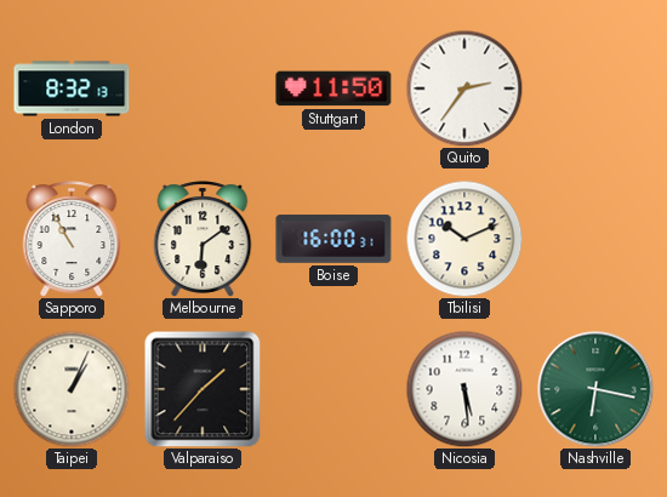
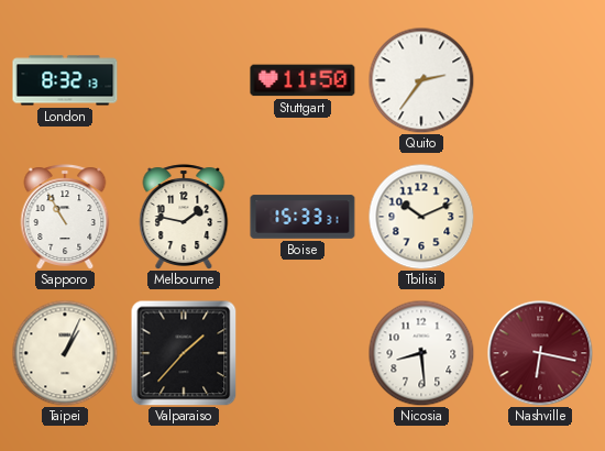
Melbourne: 6:09 -> 1:47 (184, 217)
Boise: 16:00 -> 15:33 (302, 217)
Nicosia: 5:29 -> 8:29 (421, 353)
Nashville dial: green -> burgundy (540, 353)
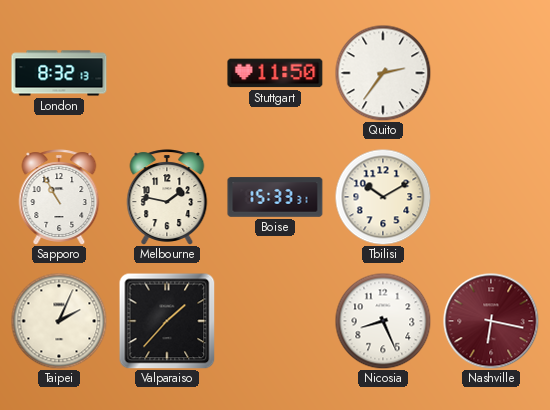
Tbilisi: 10:11 -> 10:10 (383, 197)
Taipei: 1:04 -> 2:04 (59, 321)
Nicosia: 8:29 -> 8:26 (383, 321)
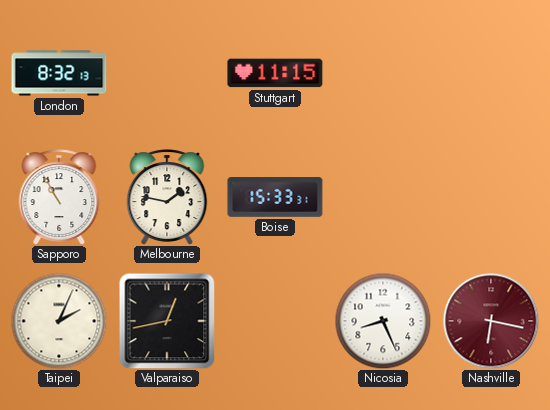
Stuttgart: 11:50 -> 11:15 (275, 73)
Quito: 2:36 -> none (383, 73)
Tbilisi: 10:10 -> none (383, 197)
Valparaiso: 1:37 -> 12:43 (167, 321)
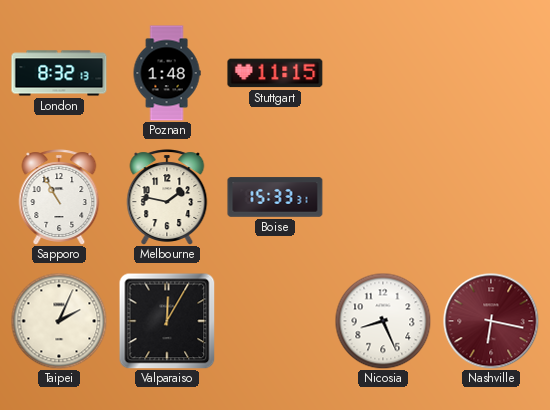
Poznan: none -> 1:48 (167, 73)
Valparaiso: 12:43 -> 12:05 (167, 321)
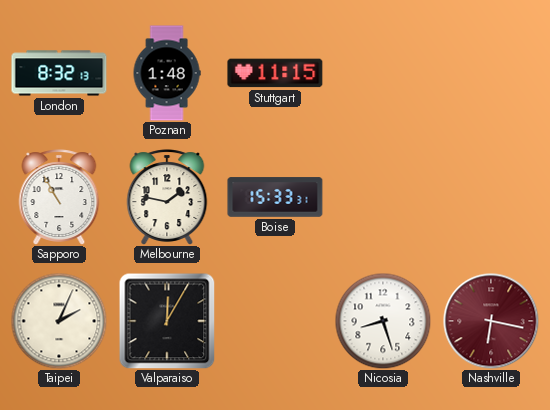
Nicosia: 8:26 -> 8:27 (383, 321)
